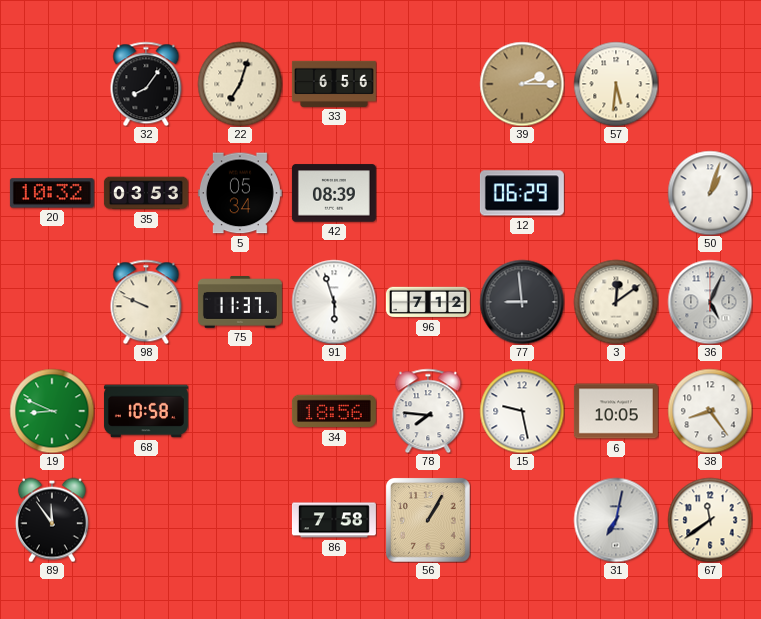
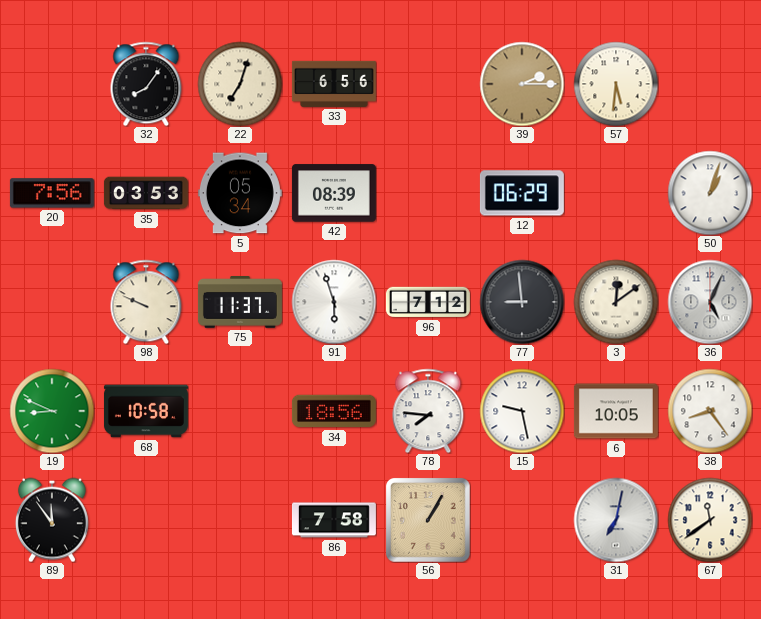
20: 10:32 -> 7:56 (52, 193)
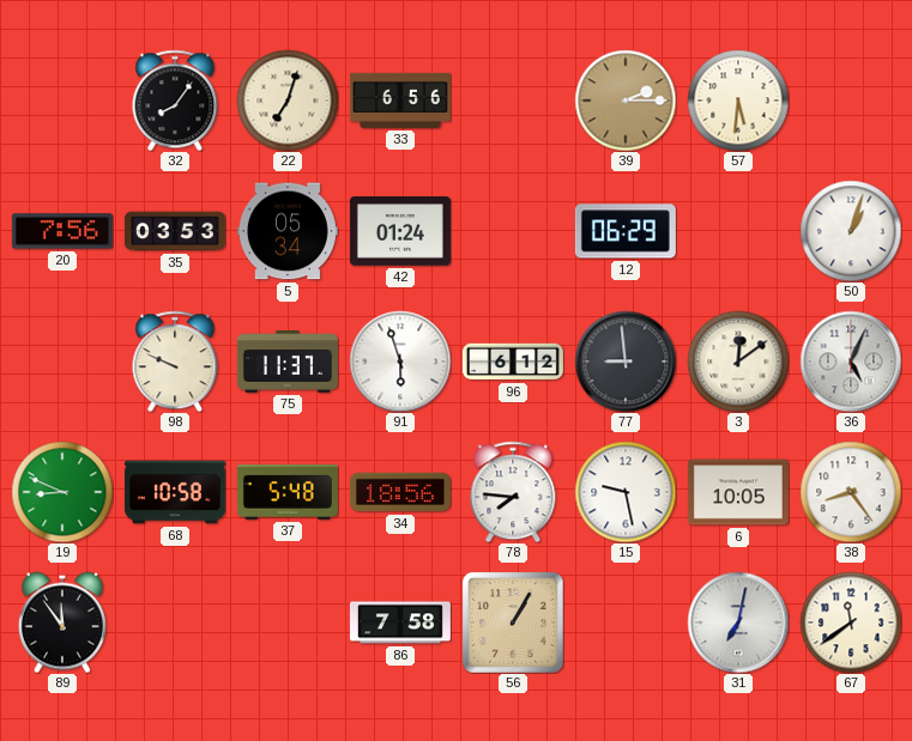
42: 08:39 -> 01:24 (400, 231)
96: 7:12 -> 6:12 (513, 362)
37: none -> 5:48 (288, 493)
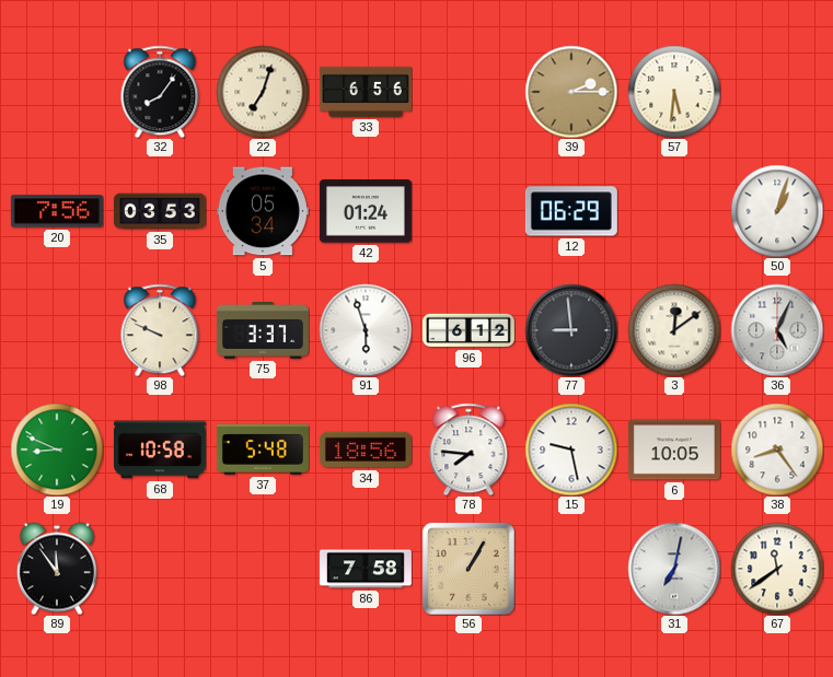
75: 11:37 -> 3:37 (263, 331)
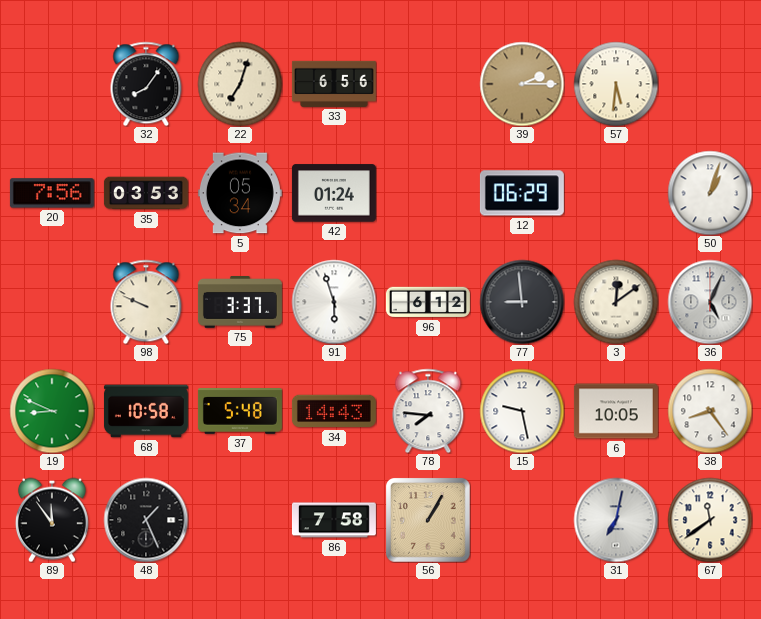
34: 18:56 -> 14:43 (334, 411)
48: none -> 1:26 (146, 520)
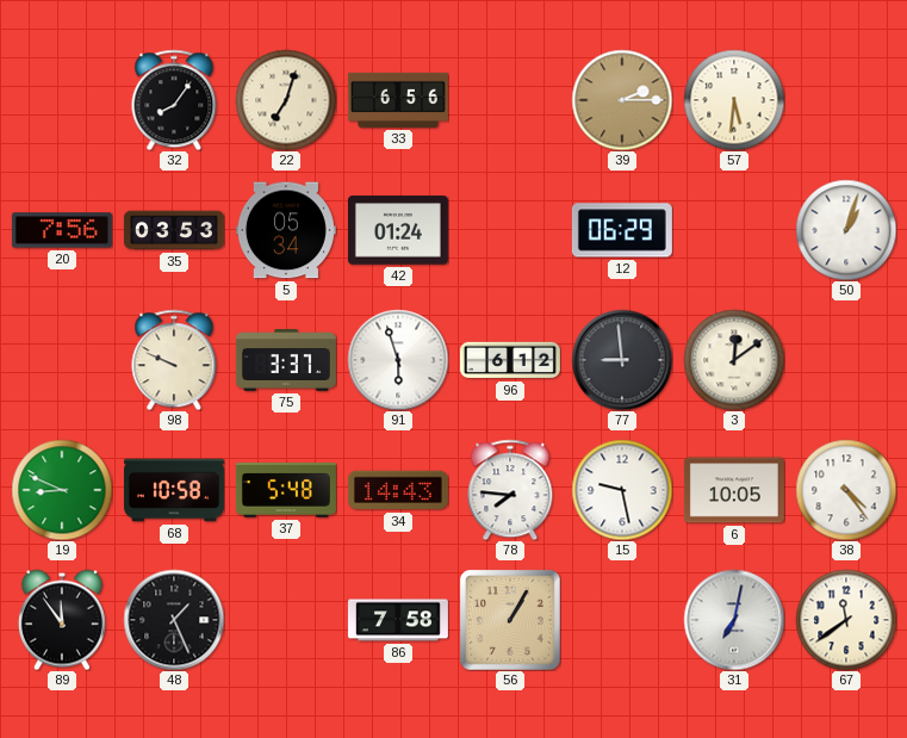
36: 5:04 -> none (710, 302)
38: 8:24 -> 4:24 (846, 490)
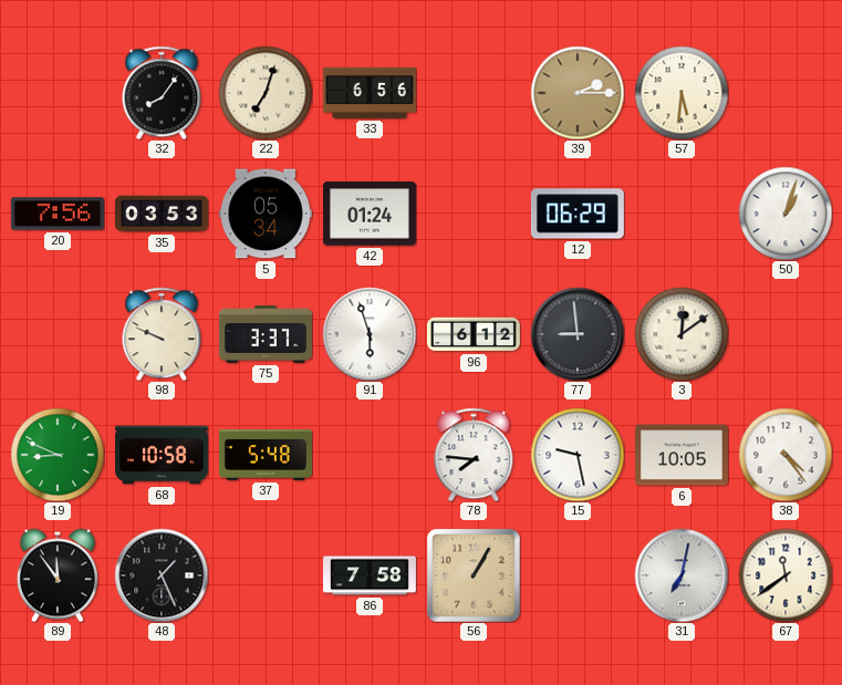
34: 14:43 -> none (398, 490)
